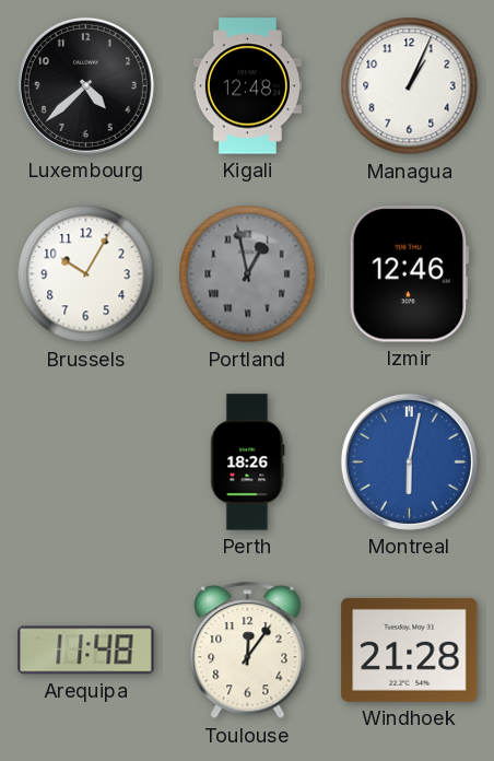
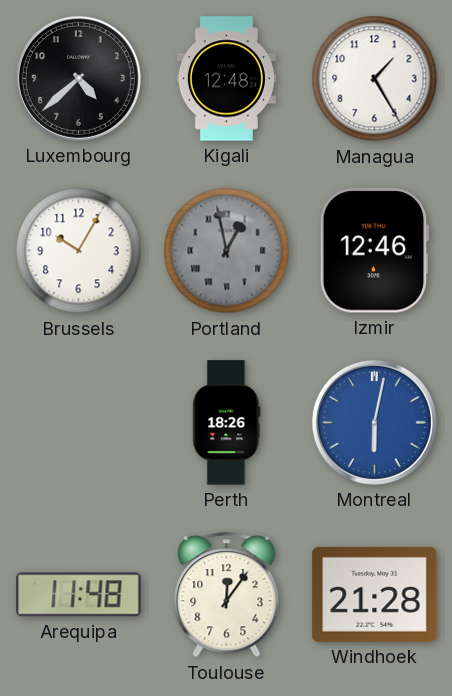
Managua: 1:04 -> 1:25 (375, 79)
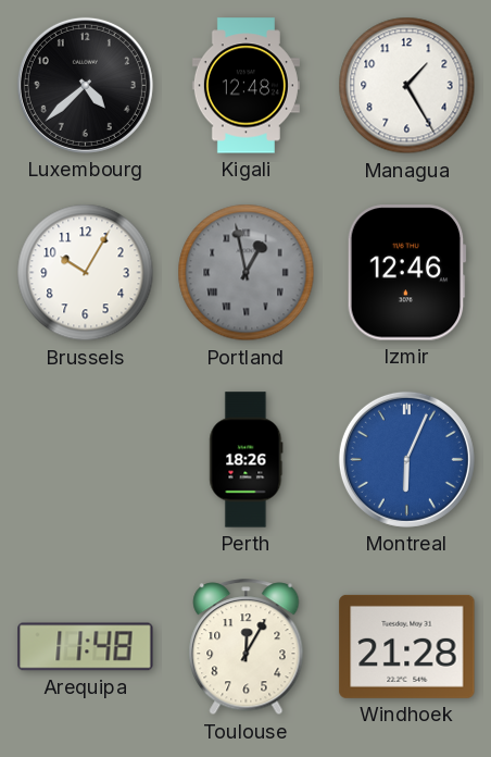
Montreal: 6:02 -> 6:04 (406, 459)
Toulouse: 12:06 -> 12:05 (247, 647)
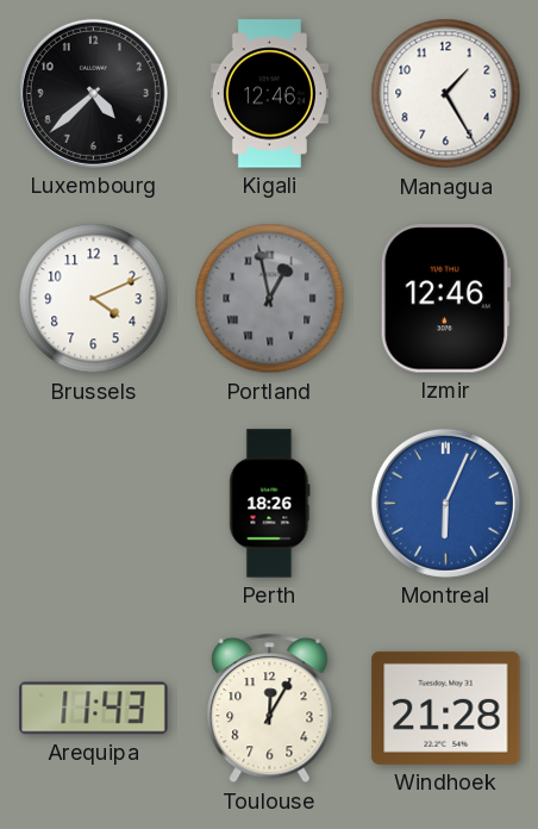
Kigali: 12:48 -> 12:46 (269, 94)
Brussels: 10:05 -> 4:11 (94, 299)
Arequipa: 11:48 -> 11:43 (94, 709)
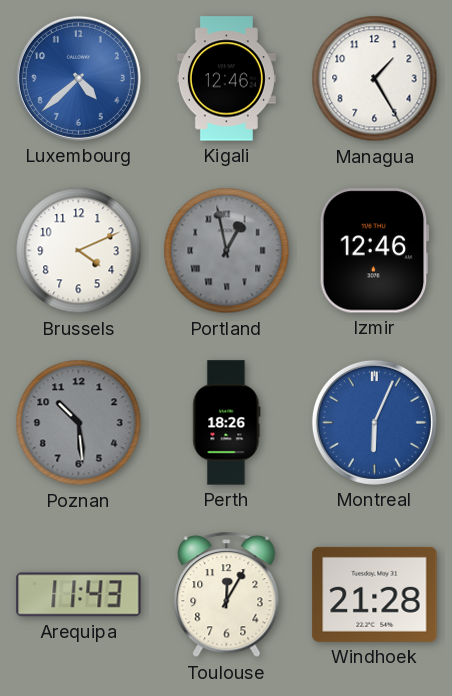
Luxembourg dial: black -> blue (78, 78)
Poznan: none -> 10:29 (79, 423)
